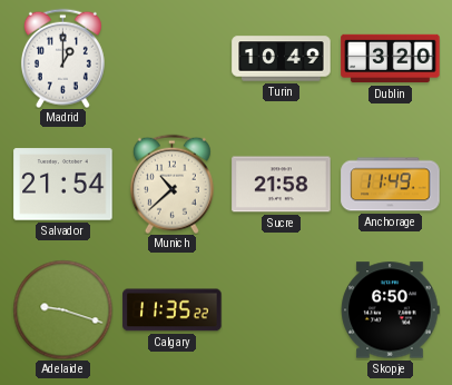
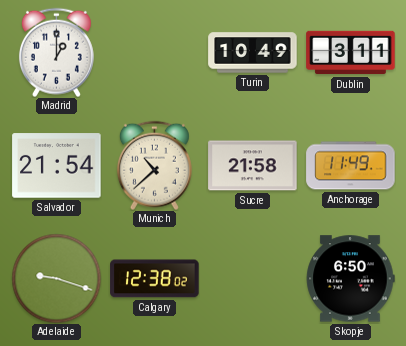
Dublin: 3:20 -> 3:11 (351, 53)
Calgary: 11:35 -> 12:38 (155, 279)
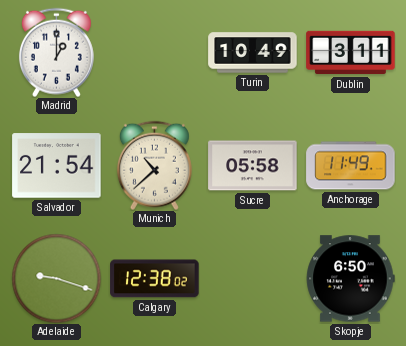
Sucre: 21:58 -> 05:58 (253, 166)
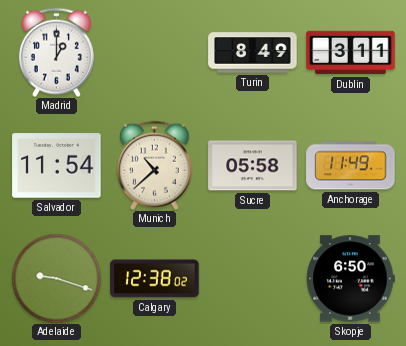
Turin: 10:49 -> 8:49 (253, 53)
Salvador: 21:54 -> 11:54 (57, 166)
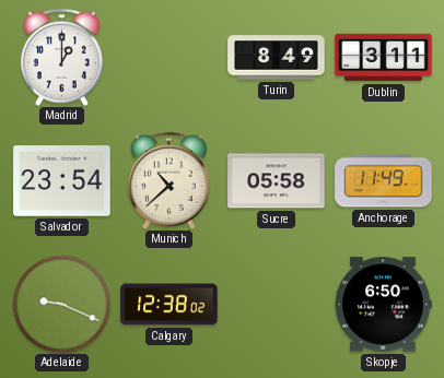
Salvador: 11:54 -> 23:54 (62, 181)
Adelaide: 9:18 -> 9:19 (61, 304)
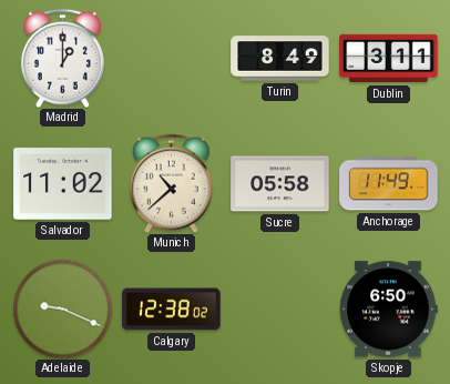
Salvador: 23:54 -> 11:02 (63, 184)
